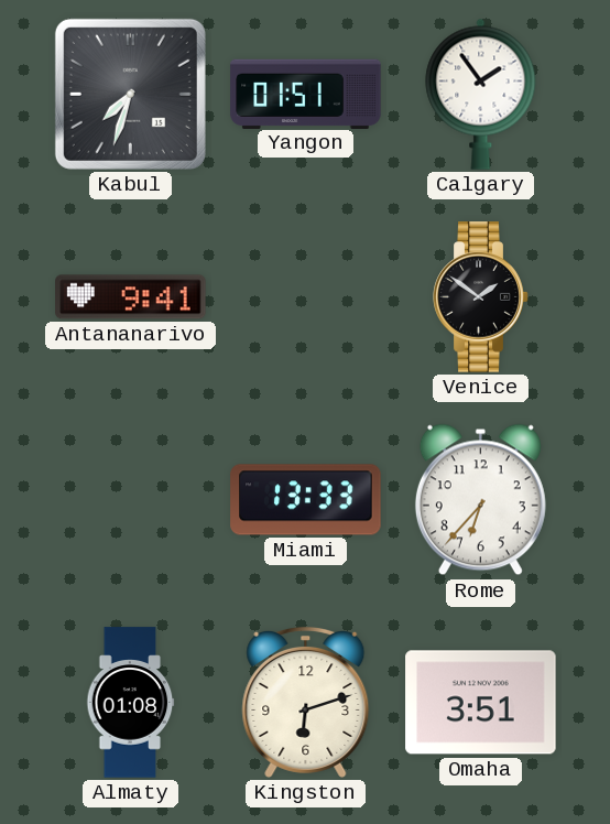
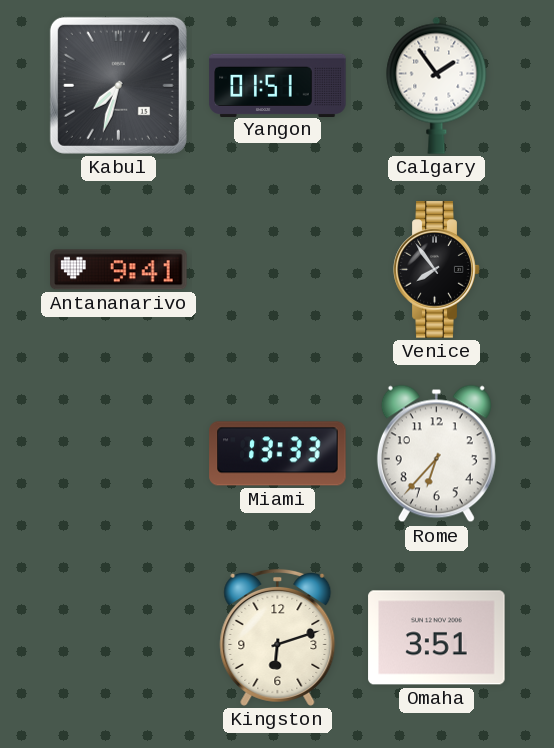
Venice: 1:51 -> 7:54 (437, 270)
Almaty: 01:08 -> none (131, 703)
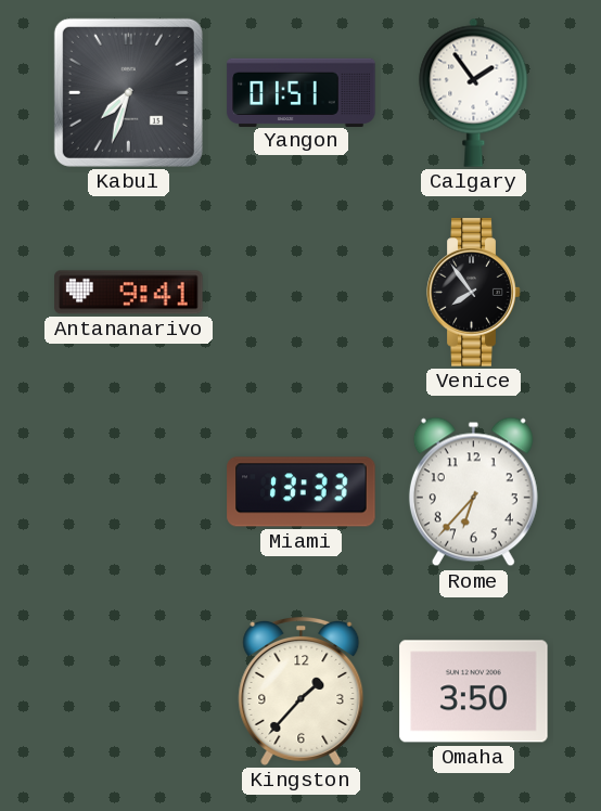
Kingston: 6:12 -> 1:37 (302, 691)
Omaha: 3:51 -> 3:50 (474, 692)
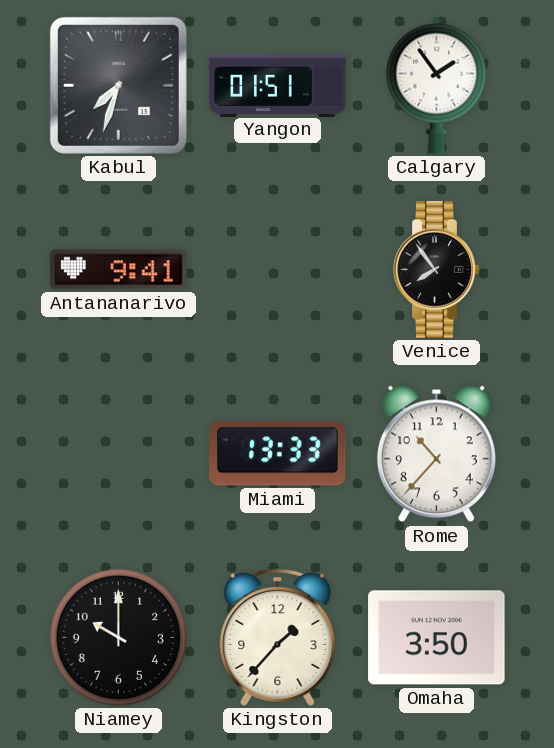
Rome: 6:37 -> 10:37 (436, 454)
Niamey: none -> 10:00 (118, 637)
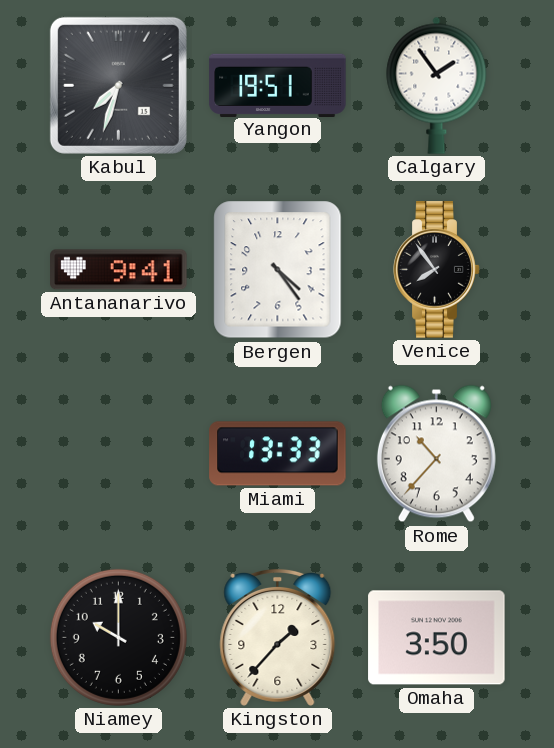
Yangon: 01:51 -> 19:51 (278, 85)
Bergen: none -> 4:24 (278, 270)
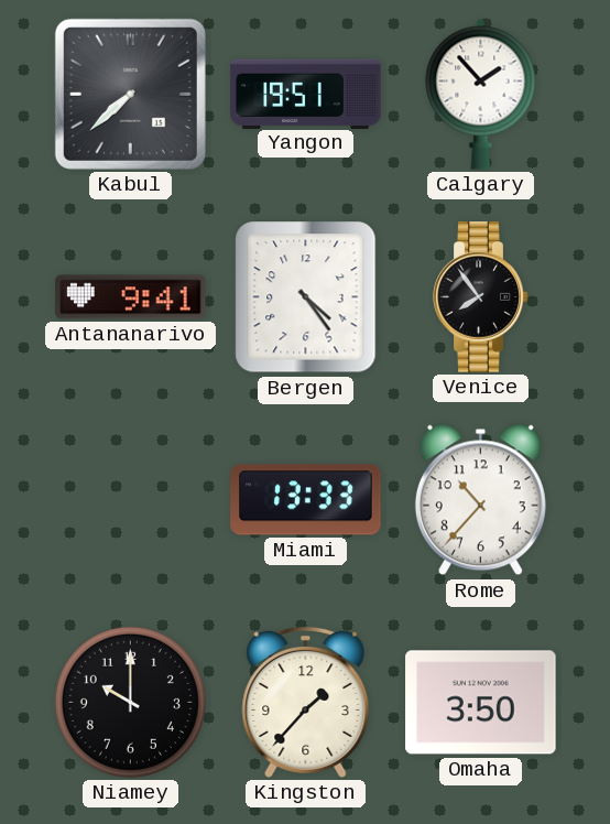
Kabul: 7:33 -> 7:38 (130, 94)
Calgary: 1:54 -> 1:53 (481, 94)
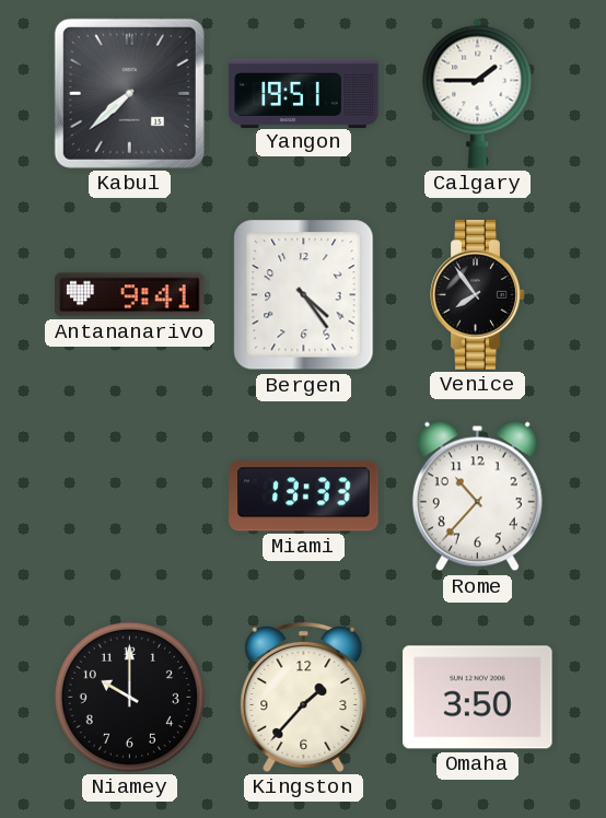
Calgary: 1:53 -> 1:45 (478, 93)
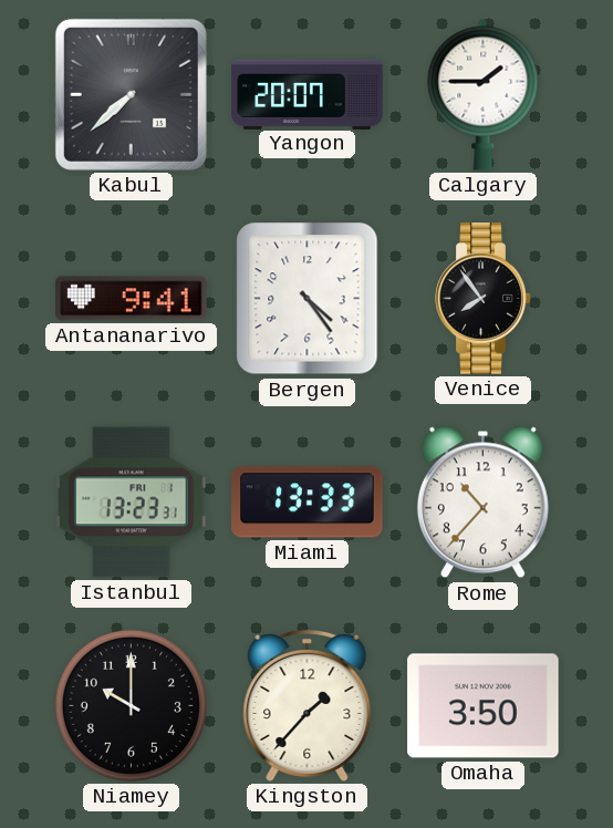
Yangon: 19:51 -> 20:07 (308, 94)
Istanbul: none -> 13:23 (132, 503)
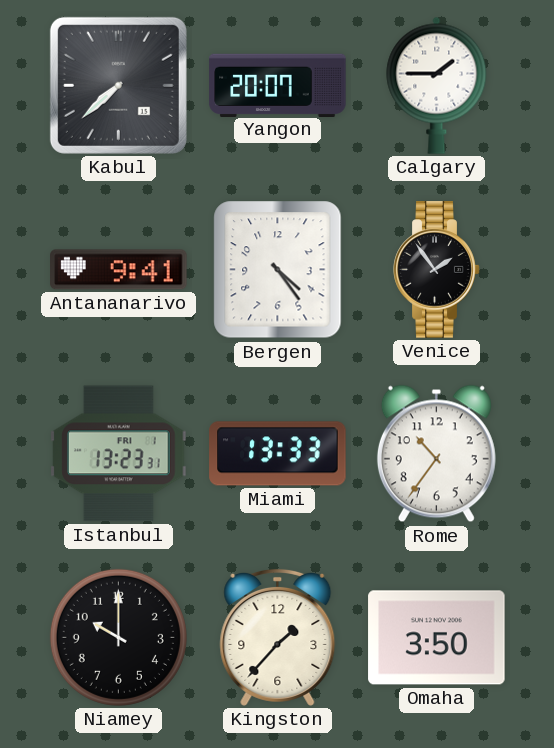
Venice: 7:54 -> 1:54 (437, 270)
Rome: 10:37 -> 10:36 (436, 454)
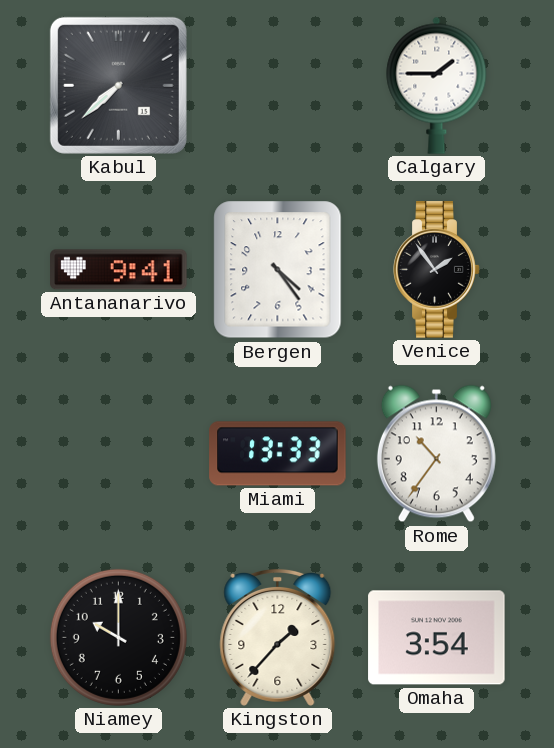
Yangon: 20:07 -> none (278, 85)
Istanbul: 13:23 -> none (119, 454)
Omaha: 3:50 -> 3:54 (437, 638)
